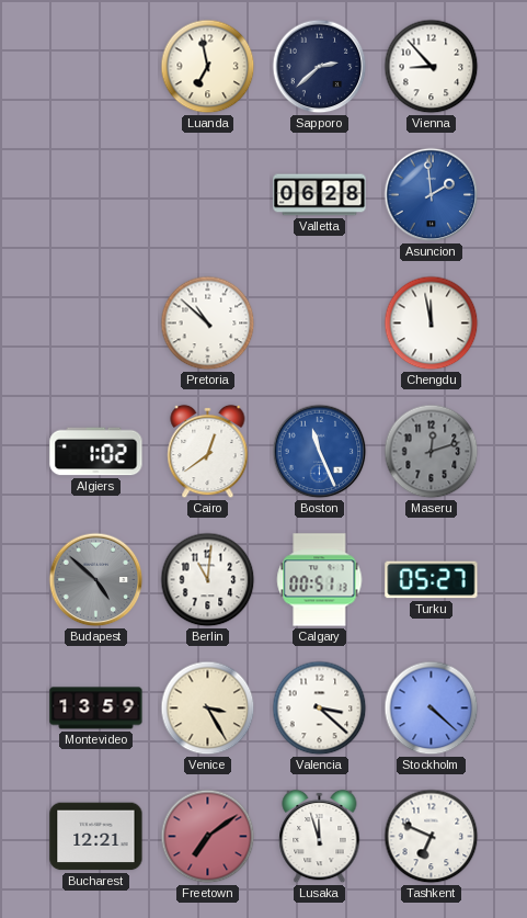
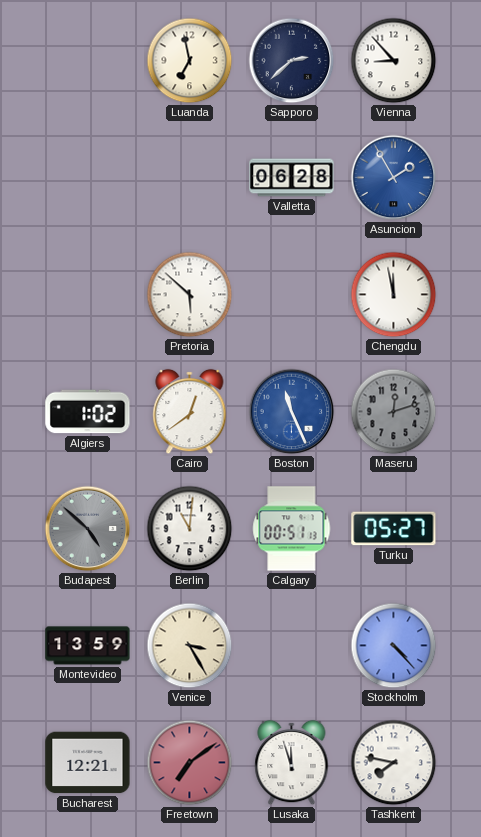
Asuncion: 1:59 -> 1:55 (394, 178)
Pretoria: 10:52 -> 5:52 (190, 295)
Valencia: 3:22 -> none (320, 709)
Stockholm: 4:22 -> 4:23 (394, 646)
Tashkent: 6:49 -> 7:47 (394, 763)
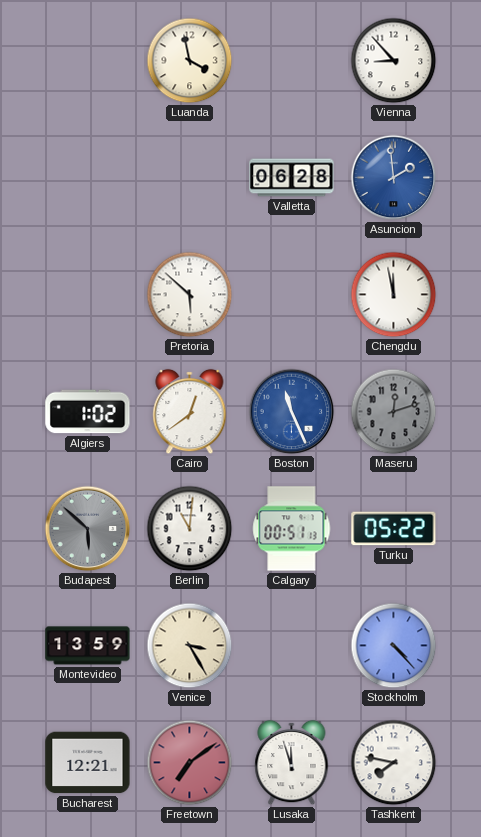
Luanda: 6:58 -> 3:58 (190, 61)
Sapporo: 2:38 -> none (292, 61)
Asuncion: 1:55 -> 1:59 (394, 178)
Budapest: 4:52 -> 5:52 (88, 529)
Turku: 05:27 -> 05:22 (394, 529)
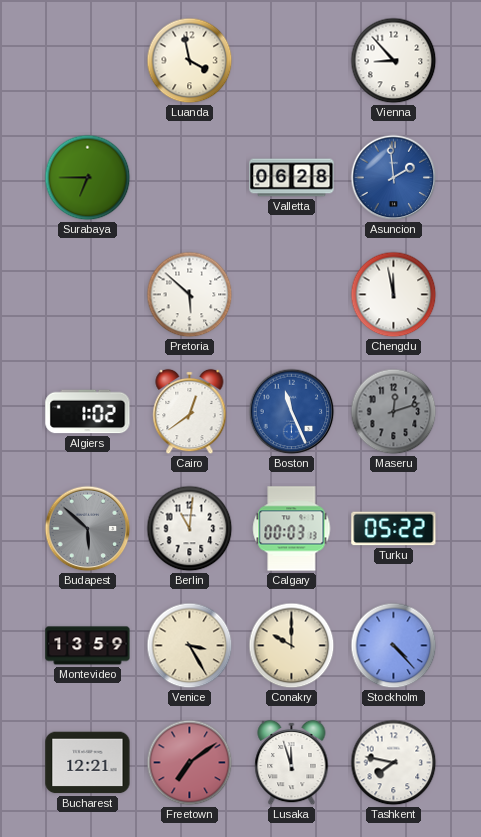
Surabaya: none -> 6:45 (88, 178)
Calgary: 00:51 -> 00:03 (292, 529)
Conakry: none -> 10:00 (292, 646)
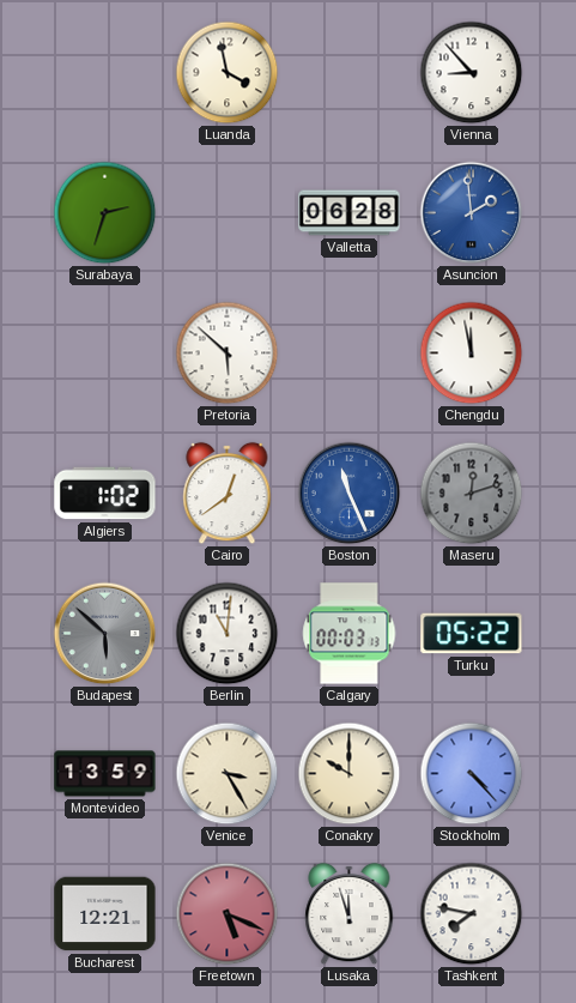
Surabaya: 6:45 -> 2:33 (105, 213)
Freetown: 7:09 -> 5:19 (228, 914)
